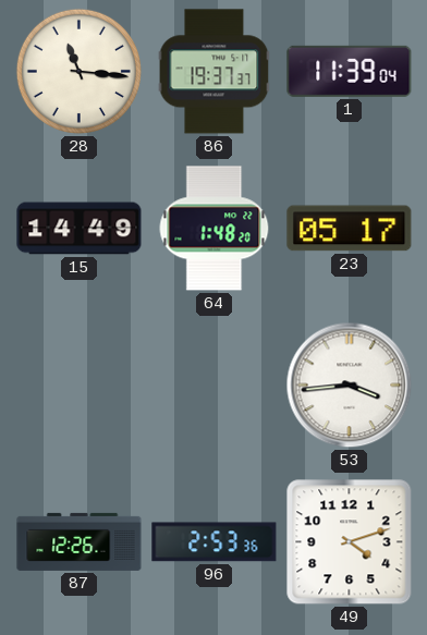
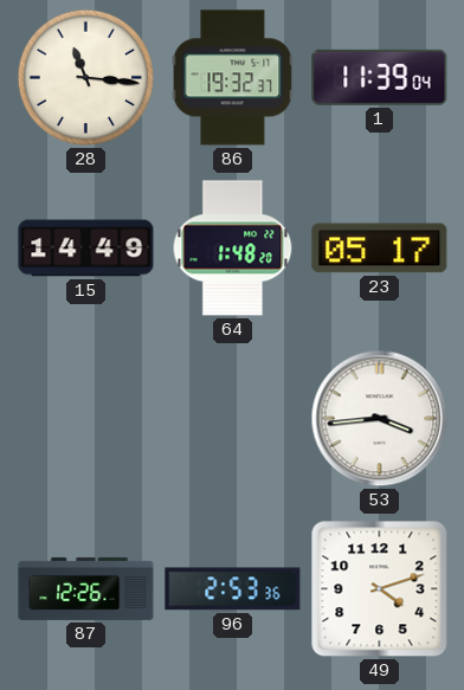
86: 19:37 -> 19:32 (233, 78)
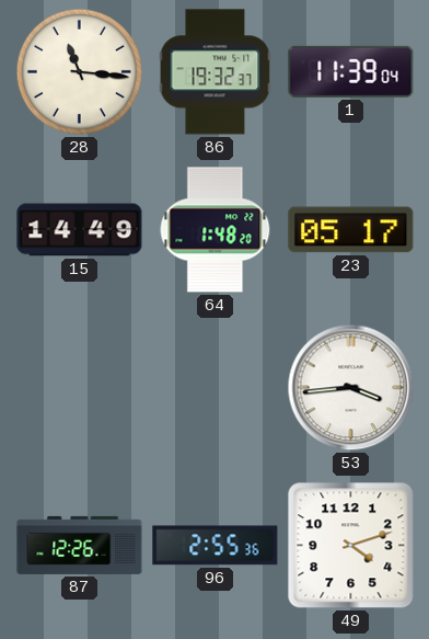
96: 2:53 -> 2:55 (216, 546)
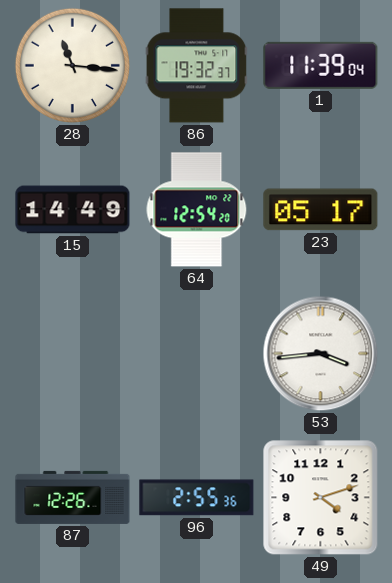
64: 1:48 -> 12:54 (197, 210)
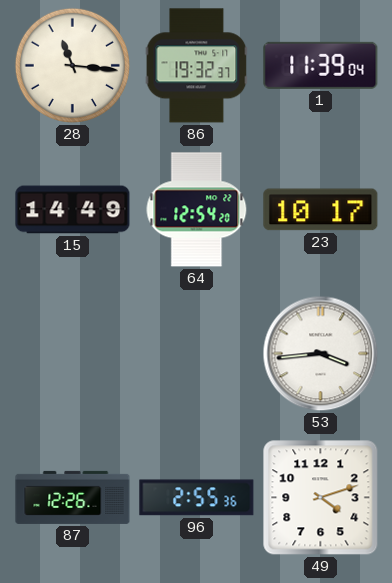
23: 05:17 -> 10:17 (321, 210)
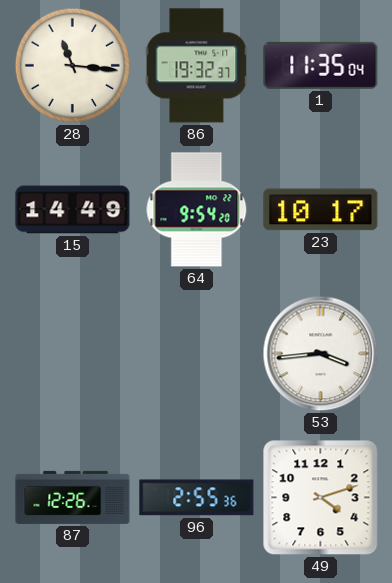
1: 11:39 -> 11:35 (321, 65)
64: 12:54 -> 9:54 (197, 210)
